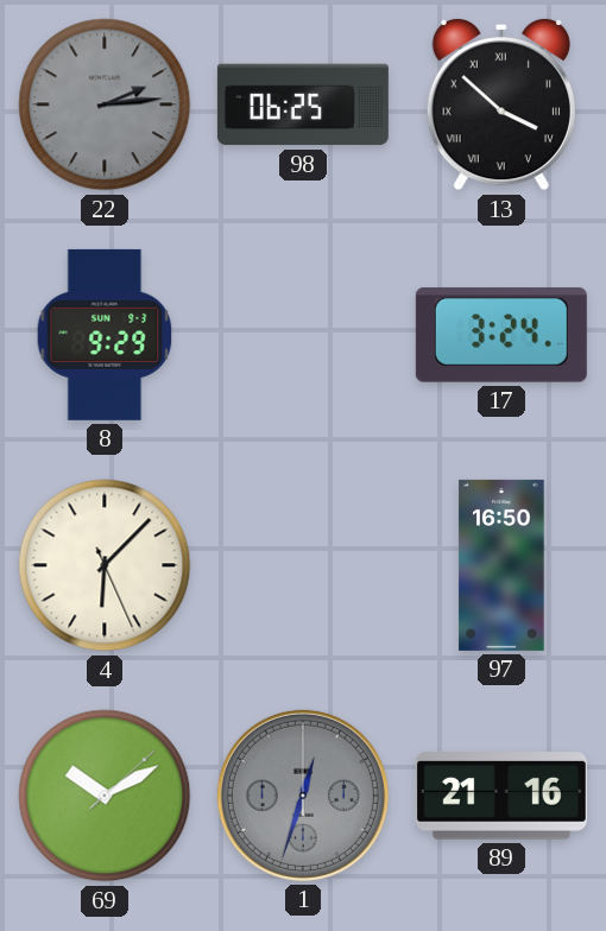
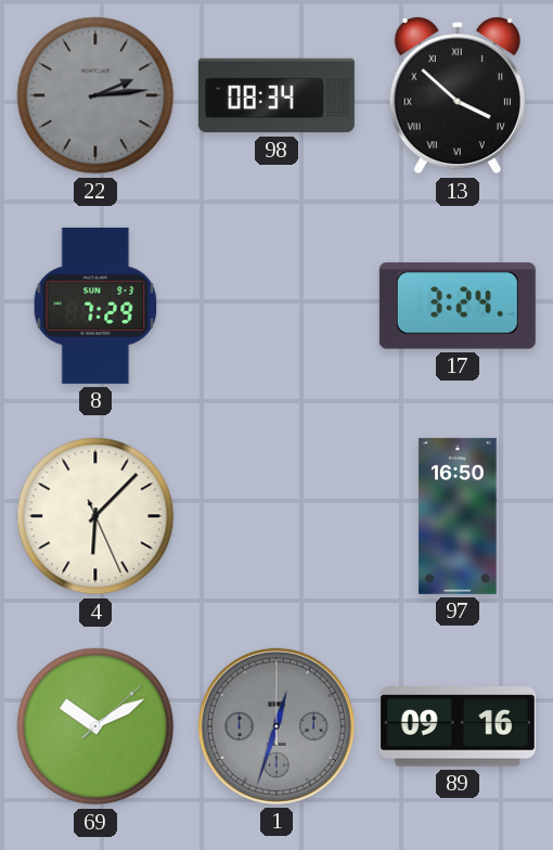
98: 06:25 -> 08:34 (276, 95)
8: 9:29 -> 7:29 (95, 306)
89: 21:16 -> 09:16 (458, 727)
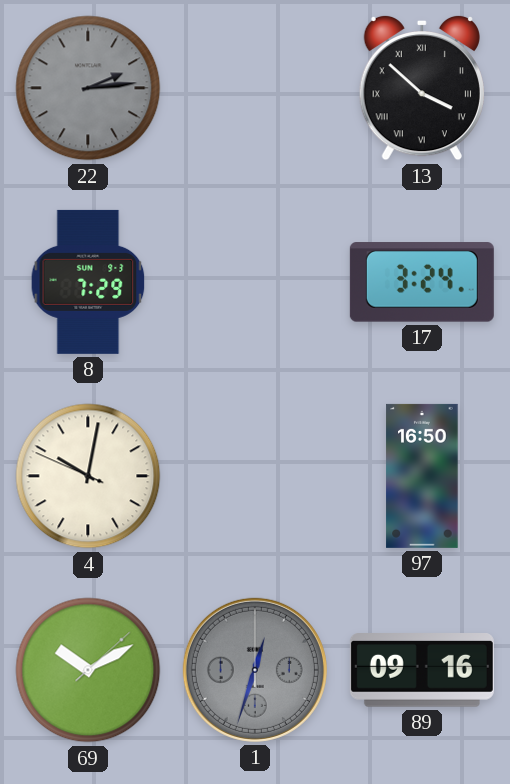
98: 08:34 -> none (276, 95)
4: 6:07 -> 10:01 (88, 476)
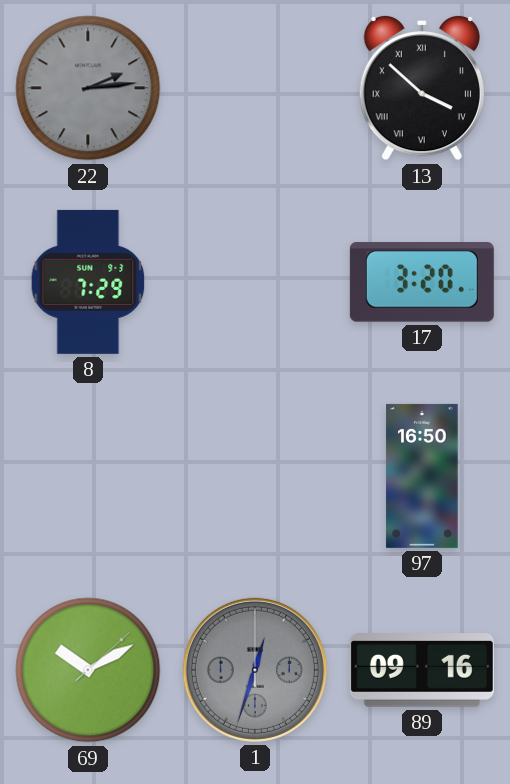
17: 3:24 -> 3:20 (422, 282)
4: 10:01 -> none (88, 476)
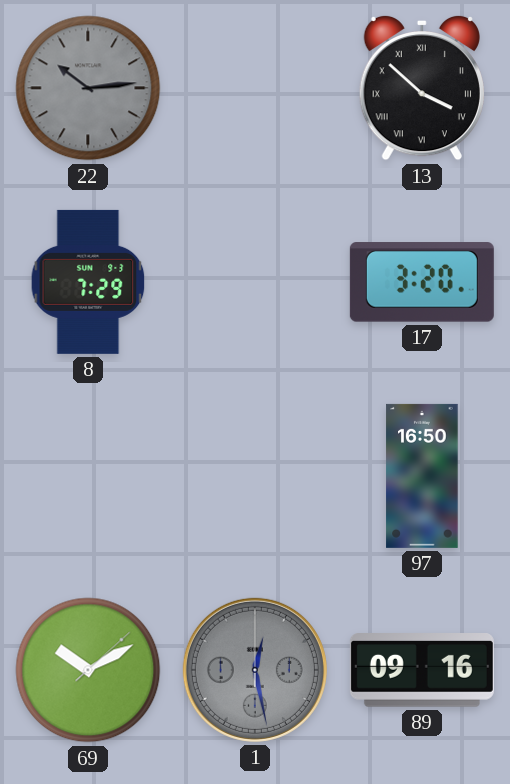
22: 2:14 -> 10:14 (88, 88)
1: 12:33 -> 12:28 (255, 670)
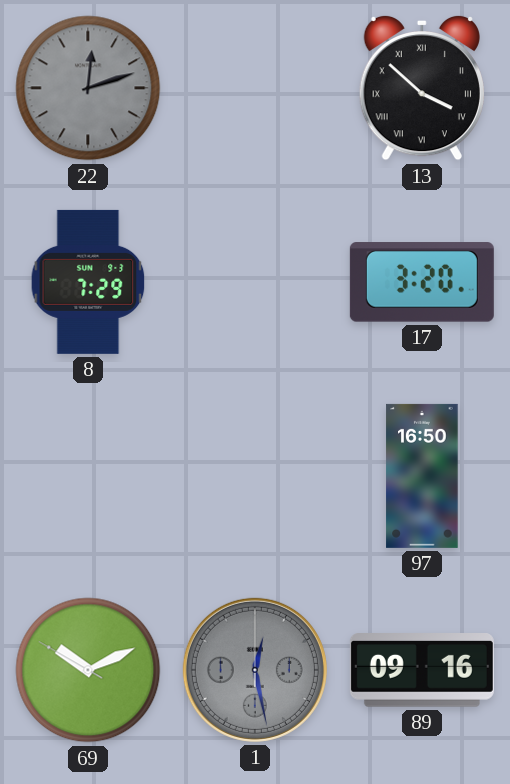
22: 10:14 -> 12:12 (88, 88)
69: 10:10:08 -> 10:10:50 (88, 670)
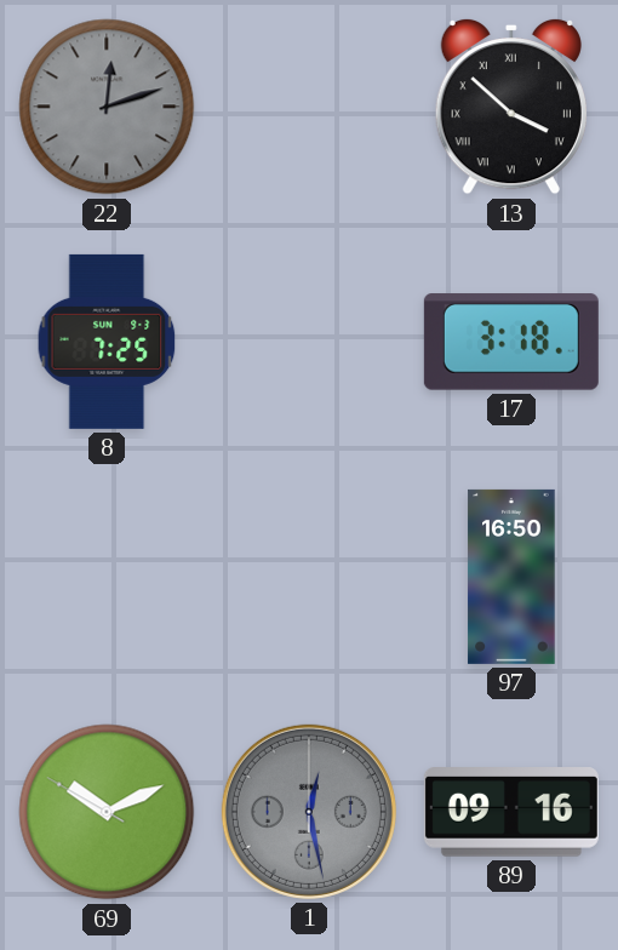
8: 7:29 -> 7:25 (107, 342)
17: 3:20 -> 3:18 (511, 342)
